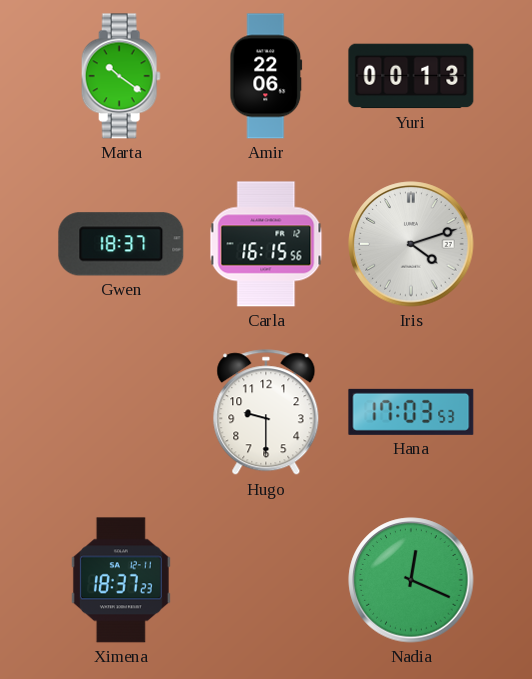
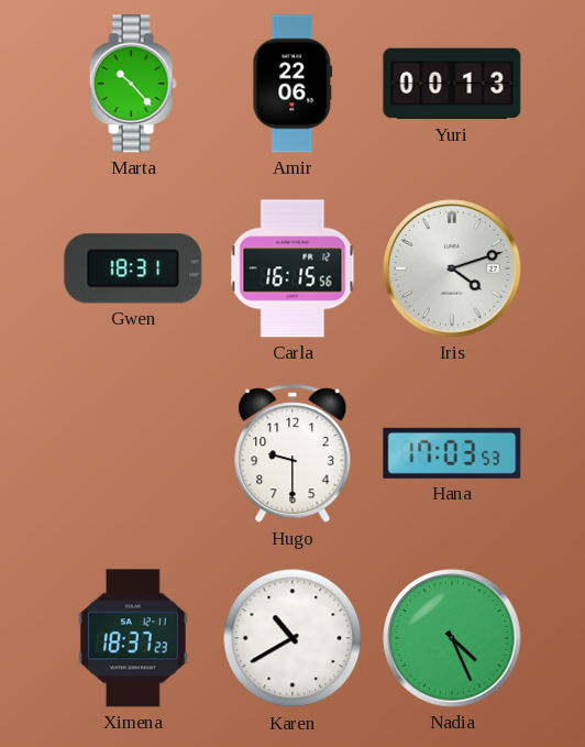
Marta: 10:21 -> 10:23 (133, 84)
Gwen: 18:37 -> 18:31 (133, 268)
Karen: none -> 10:40 (292, 638)
Nadia: 12:19 -> 4:26 (452, 638)
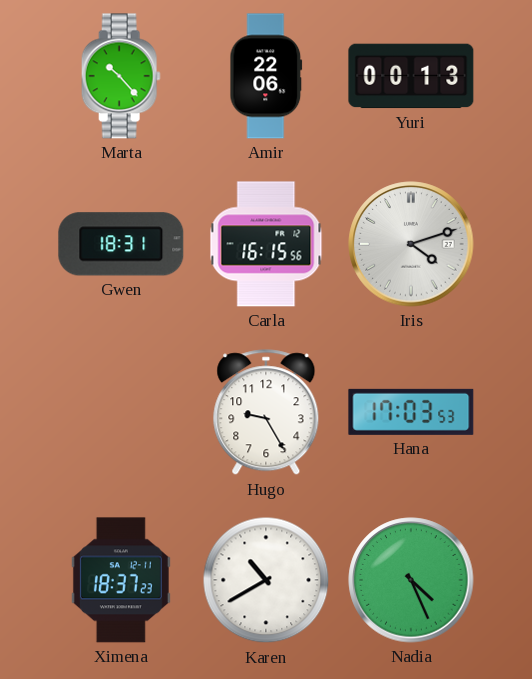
Hugo: 9:30 -> 9:25 (266, 413)
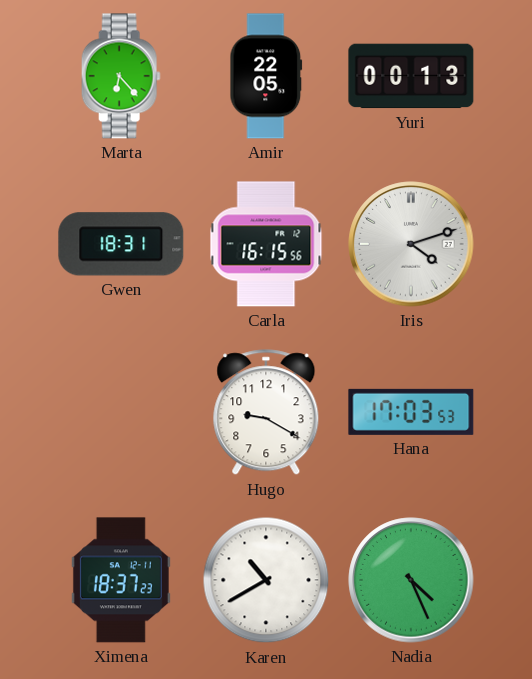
Marta: 10:23 -> 6:23 (121, 76)
Amir: 22:06 -> 22:05 (266, 76)
Hugo: 9:25 -> 9:20 (266, 413)
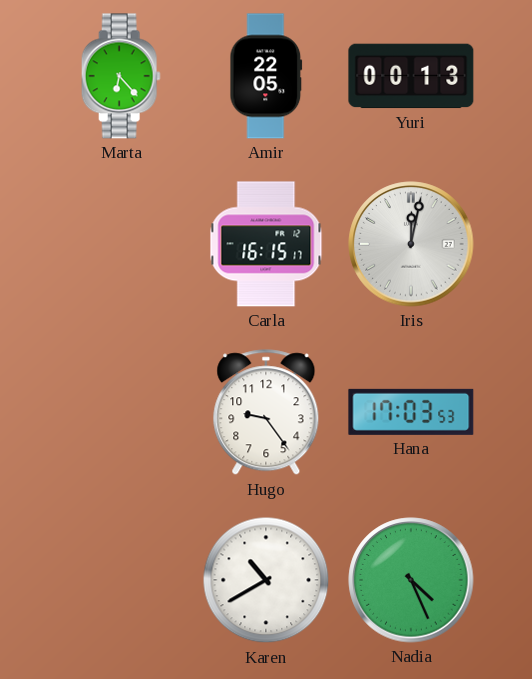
Gwen: 18:31 -> none (121, 244)
Carla: 16:15:56 -> 16:15:17 (266, 244)
Iris: 4:12 -> 12:02 (411, 244)
Hugo: 9:20 -> 9:24 (266, 413)
Ximena: 18:37 -> none (121, 580)
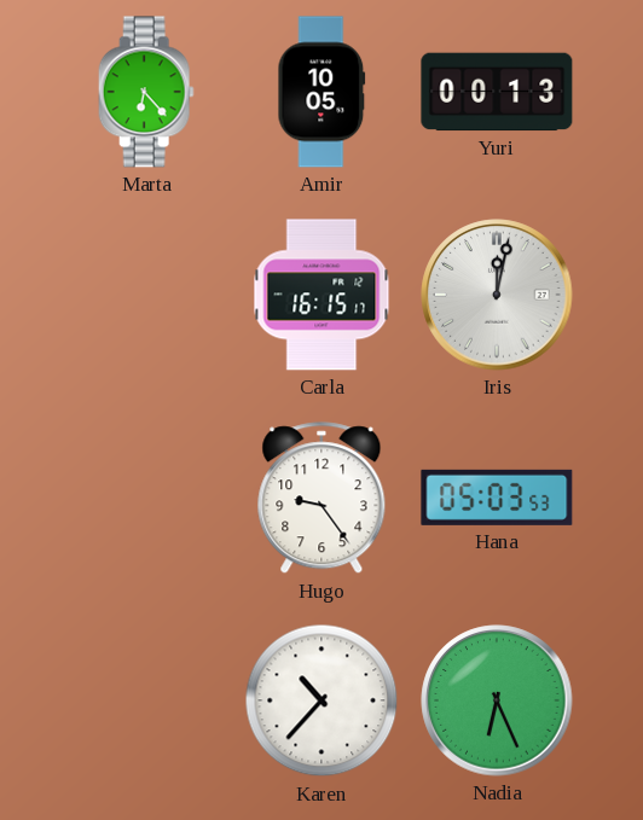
Amir: 22:05 -> 10:05 (321, 92)
Hana: 17:03 -> 05:03 (497, 498)
Karen: 10:40 -> 10:37 (321, 700)
Nadia: 4:26 -> 6:26 (497, 700)
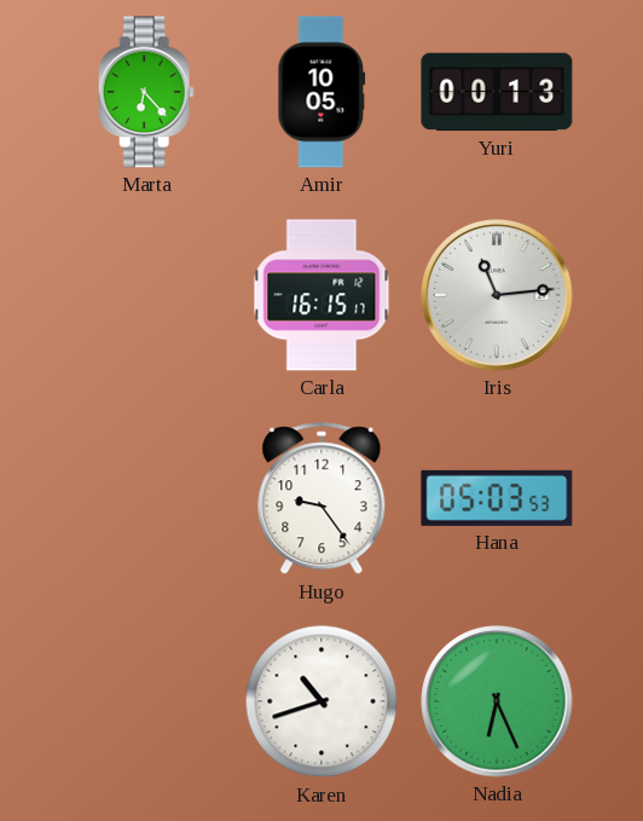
Iris: 12:02 -> 11:14 (497, 295)
Karen: 10:37 -> 10:42 (321, 701)
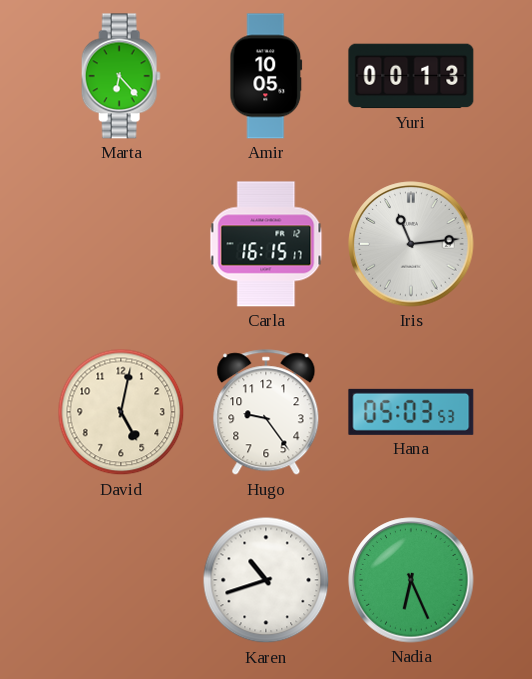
David: none -> 5:02 (121, 412)
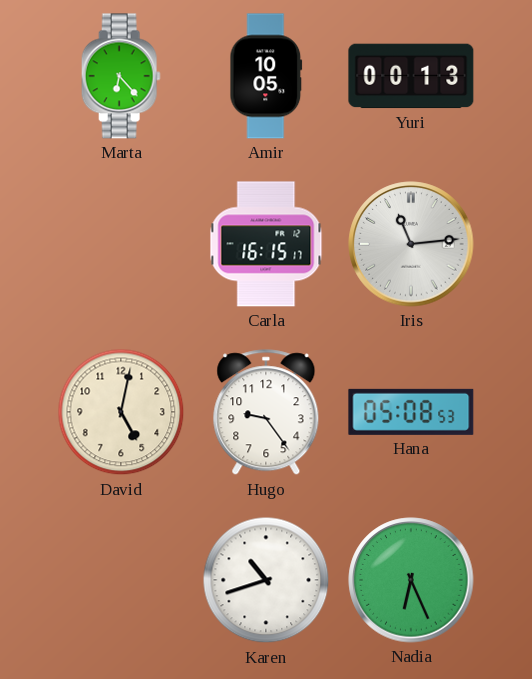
Hana: 05:03 -> 05:08 (411, 412)
